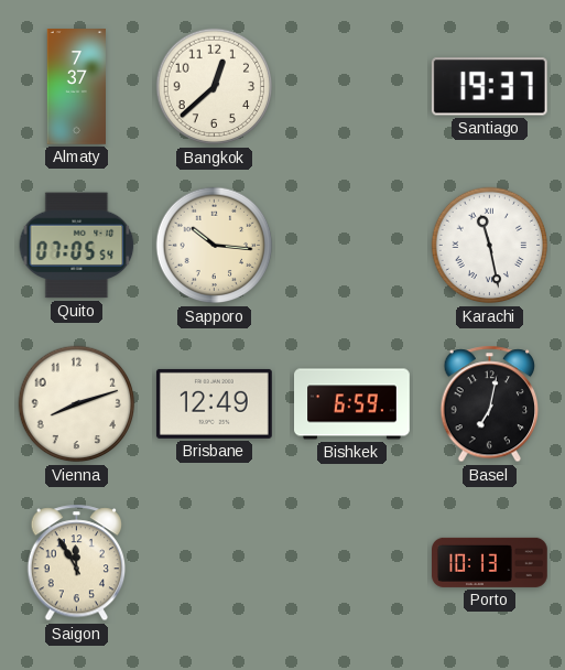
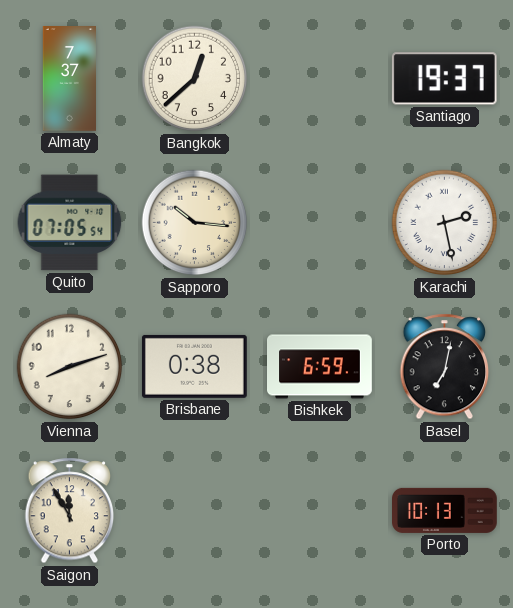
Karachi: 11:28 -> 2:28 (445, 223)
Brisbane: 12:49 -> 0:38 (194, 366)
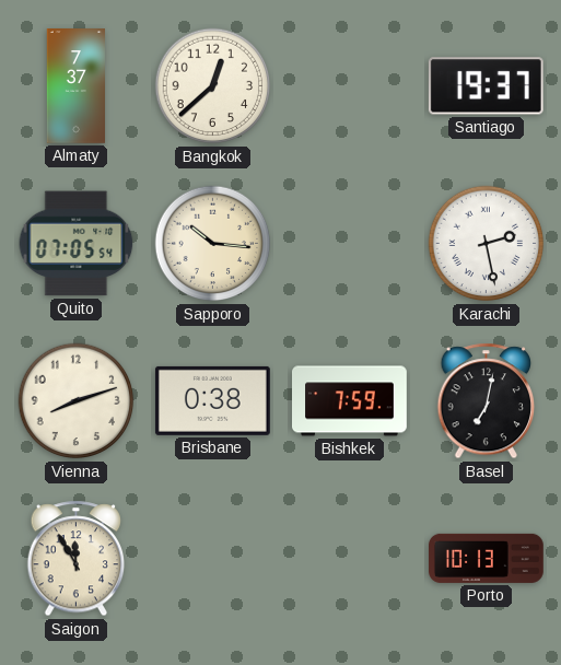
Bishkek: 6:59 -> 7:59 (350, 401)
